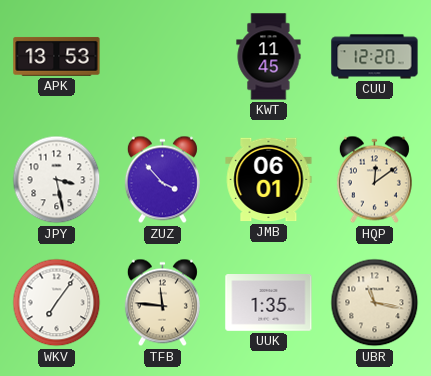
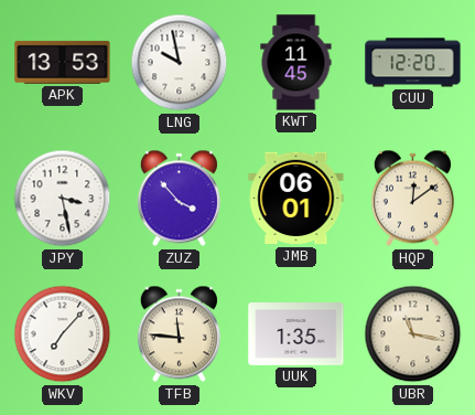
LNG: none -> 9:58 (180, 63)
WKV: 7:06 -> 7:07 (63, 334)
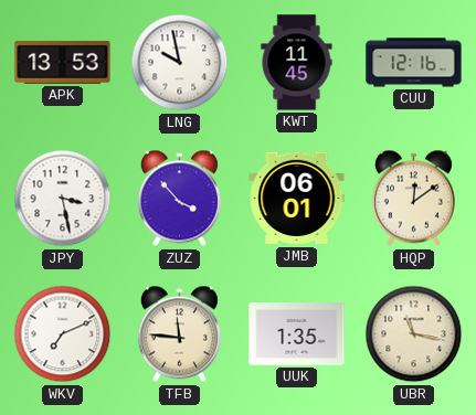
CUU: 12:20 -> 12:16 (414, 63)
WKV: 7:07 -> 7:11 (63, 334)
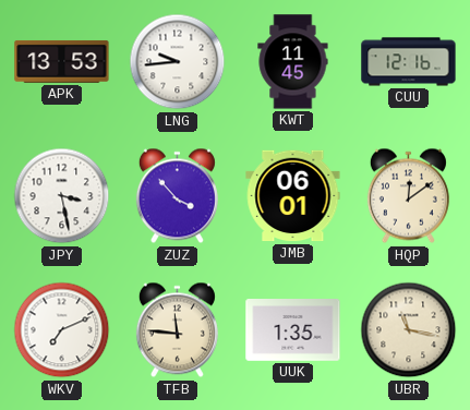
LNG: 9:58 -> 9:44 (178, 62)
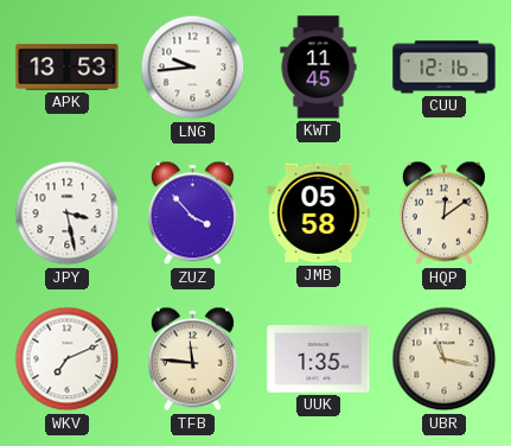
JMB: 06:01 -> 05:58 (319, 214)
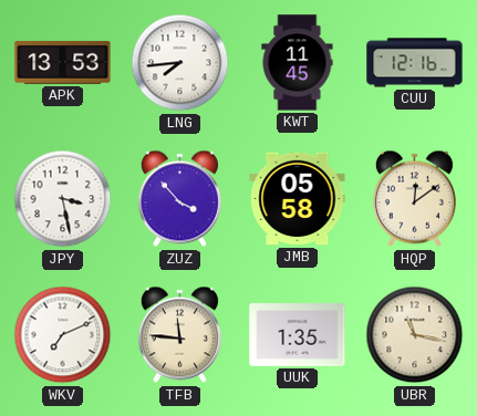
LNG: 9:44 -> 7:44 (180, 63)
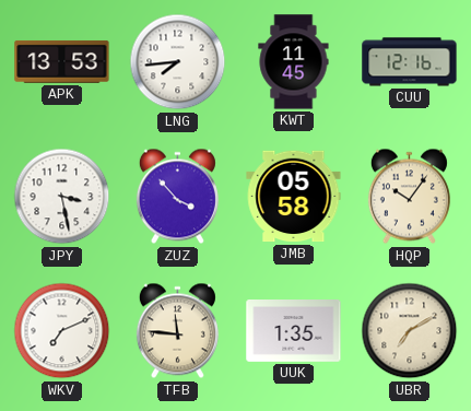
HQP: 12:09 -> 10:06 (409, 197)
UBR: 11:17 -> 7:10 (410, 331)
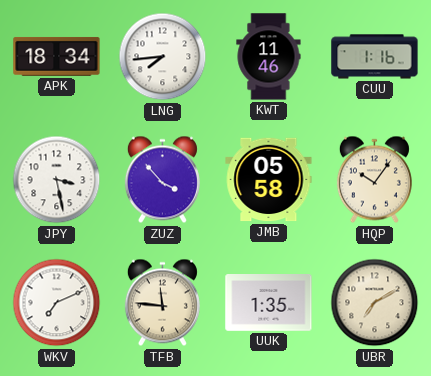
APK: 13:53 -> 18:34 (57, 56)
KWT: 11:45 -> 11:46 (269, 57)
CUU: 12:16 -> 1:16 (375, 57)
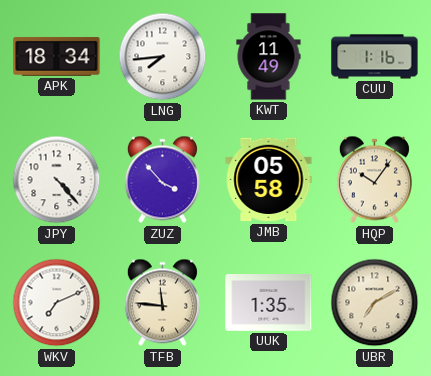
KWT: 11:46 -> 11:49 (269, 57)
JPY: 3:28 -> 4:23 (57, 180)
